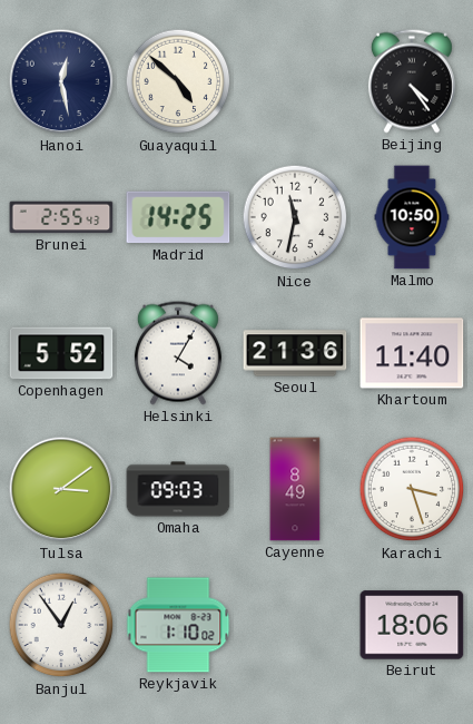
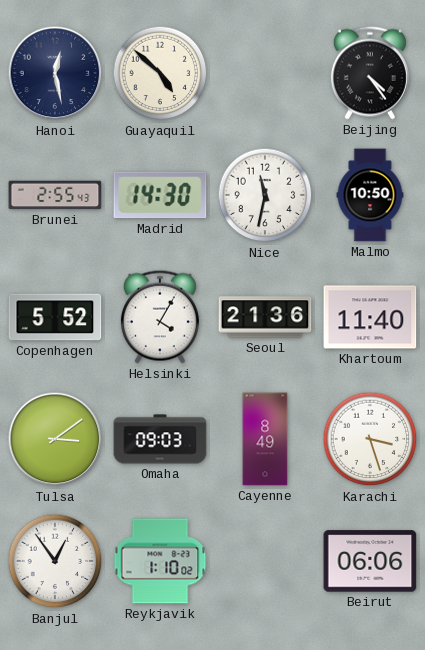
Madrid: 14:25 -> 14:30 (160, 195)
Beirut: 18:06 -> 06:06 (370, 561)
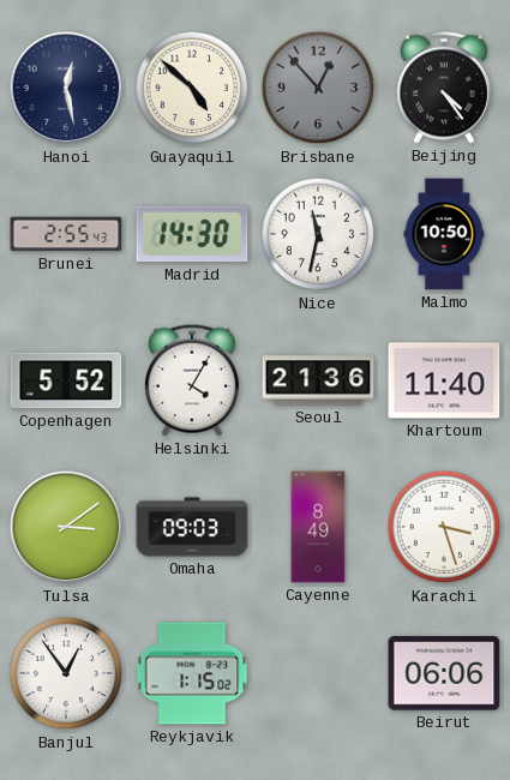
Brisbane: none -> 12:53 (318, 88)
Reykjavik: 1:10 -> 1:15 (192, 673)
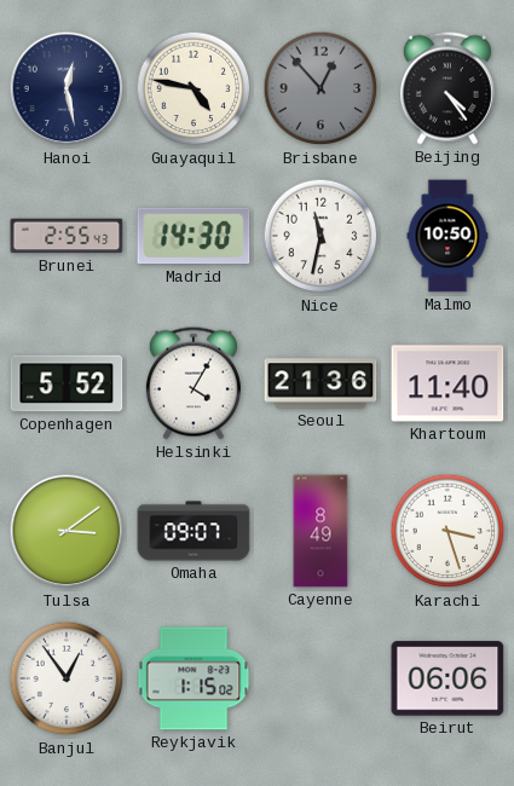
Guayaquil: 4:52 -> 4:47 (194, 88)
Omaha: 09:03 -> 09:07 (194, 531)
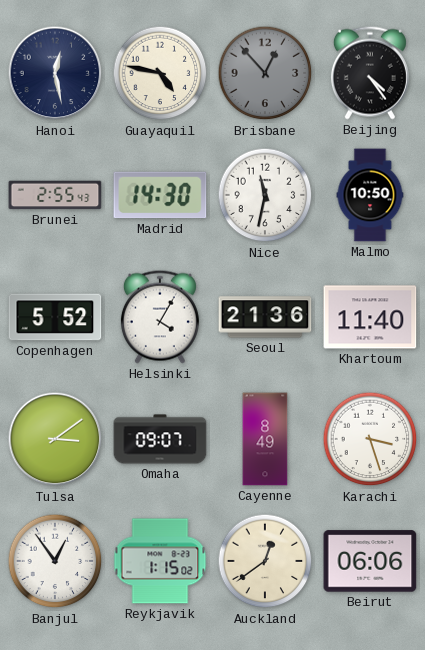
Auckland: none -> 12:39 (265, 561)
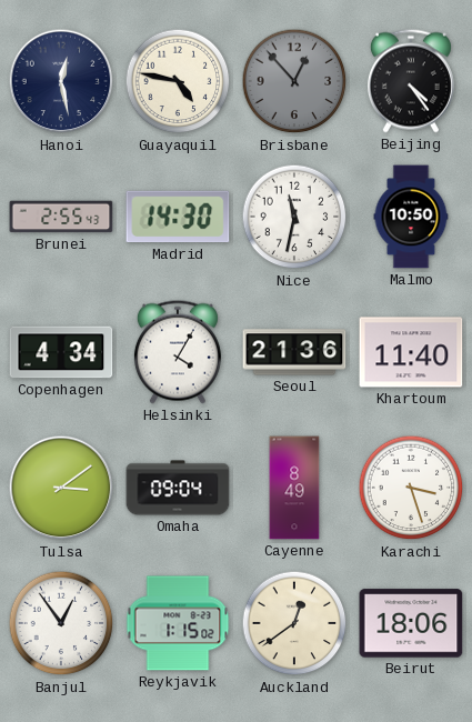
Copenhagen: 5:52 -> 4:34 (61, 352)
Omaha: 09:07 -> 09:04 (178, 488)
Beirut: 06:06 -> 18:06 (411, 623)
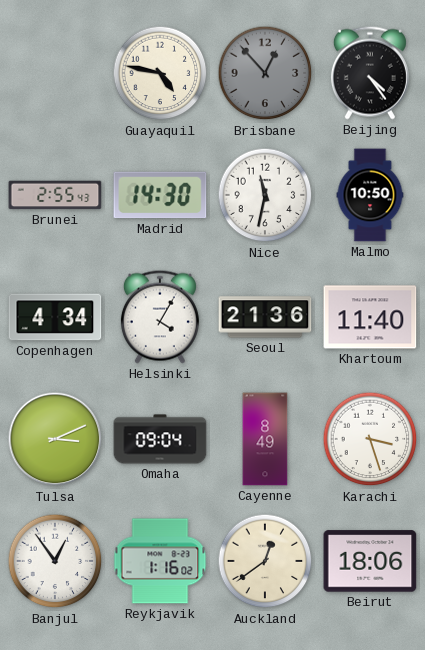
Hanoi: 12:28 -> none (61, 81)
Tulsa: 3:09 -> 3:11 (55, 439)
Reykjavik: 1:15 -> 1:16 (160, 561)
